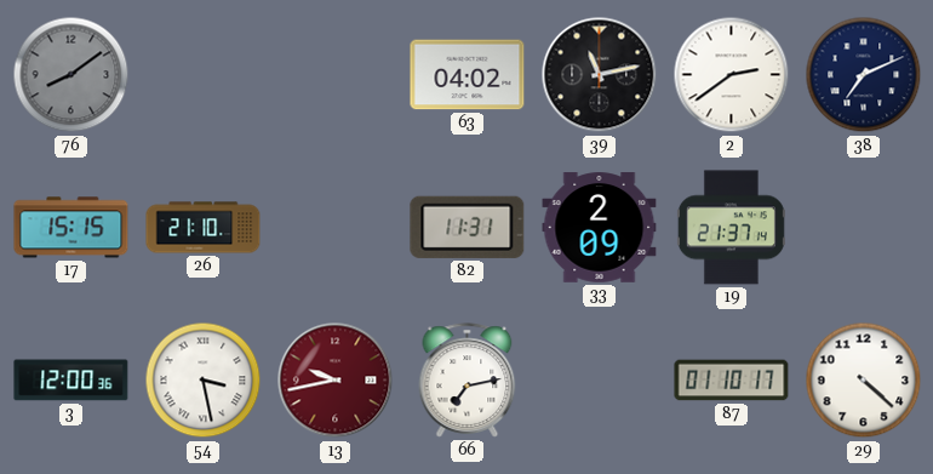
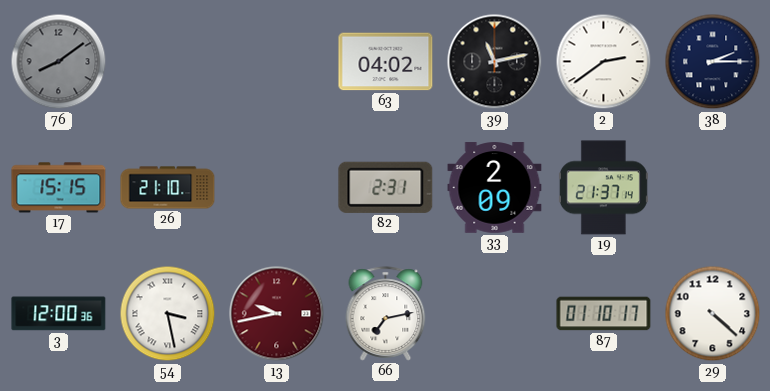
38: 7:11 -> 2:15 (713, 62)
82: 11:31 -> 2:31 (386, 187)
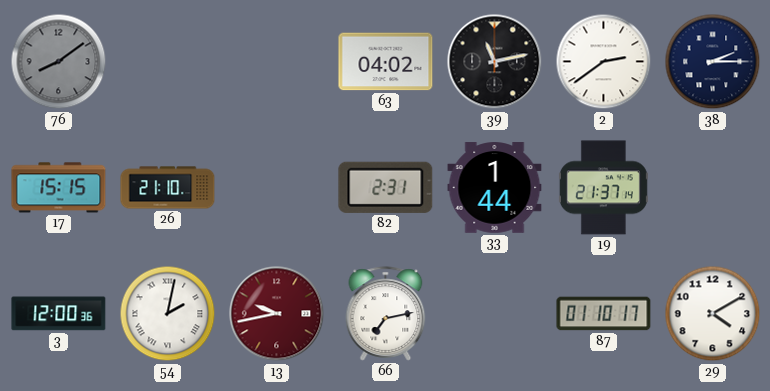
33: 2:09 -> 1:44 (495, 188)
54: 3:28 -> 2:02 (168, 314)
29: 4:22 -> 4:10 (713, 314)
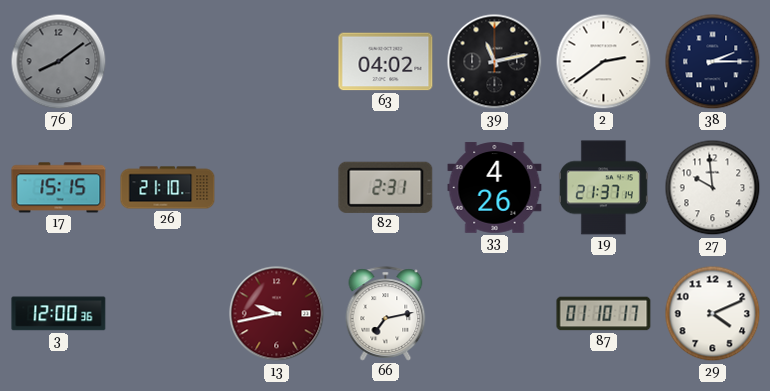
33: 1:44 -> 4:26 (495, 188)
27: none -> 9:59 (713, 188)
54: 2:02 -> none (168, 314)
29: 4:10 -> 4:11 (713, 314)
